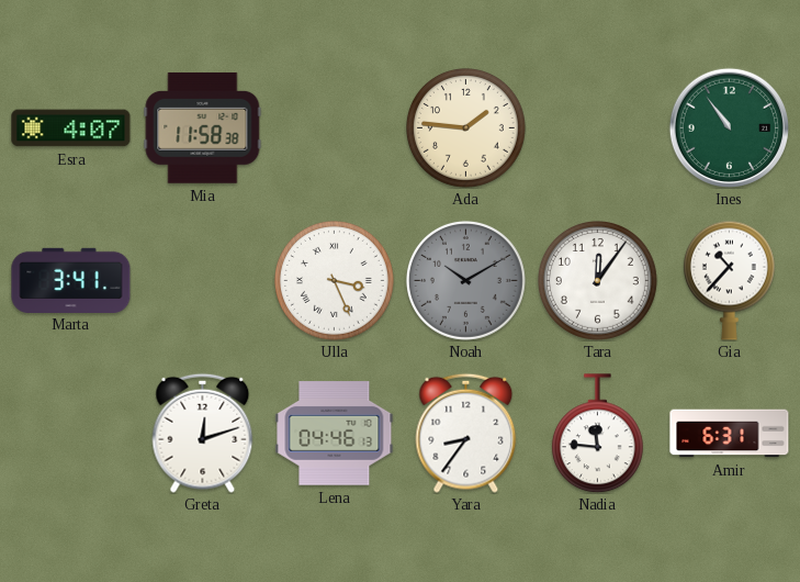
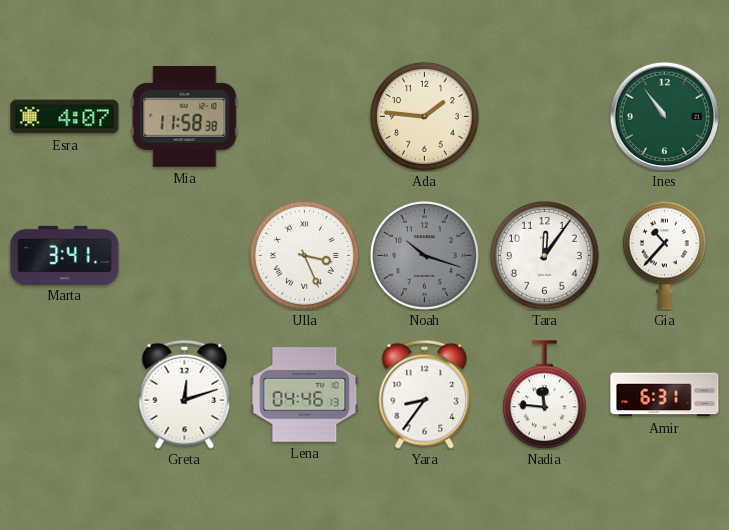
Noah: 10:10 -> 10:18 (424, 255)
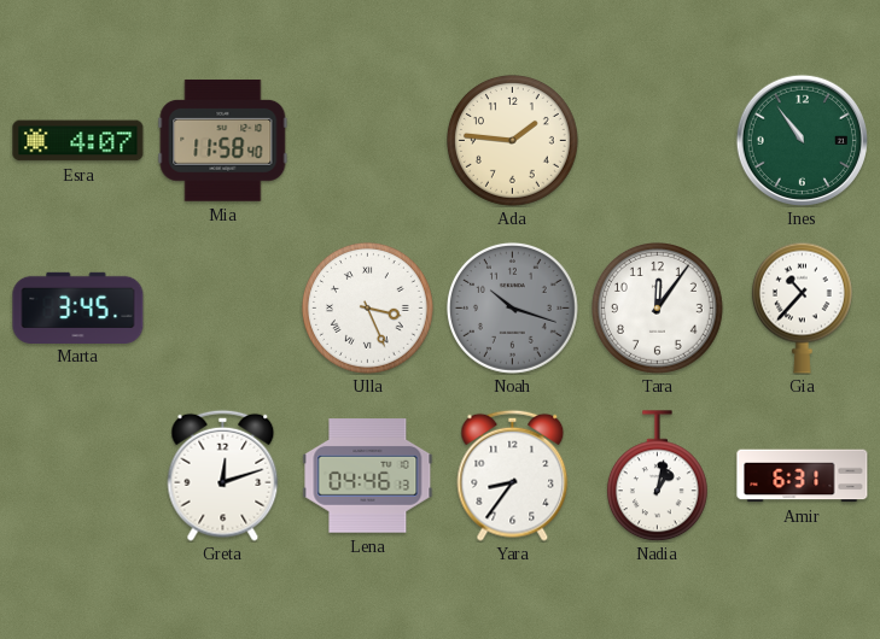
Mia: 11:58:38 -> 11:58:40 (223, 140)
Marta: 3:41 -> 3:45 (78, 307)
Nadia: 11:46 -> 1:02 (657, 476)
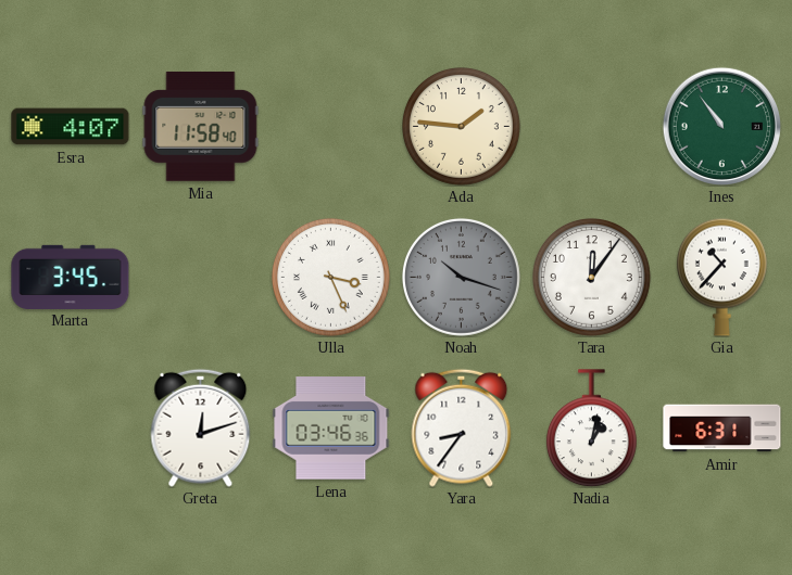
Lena: 04:46 -> 03:46 (331, 429)
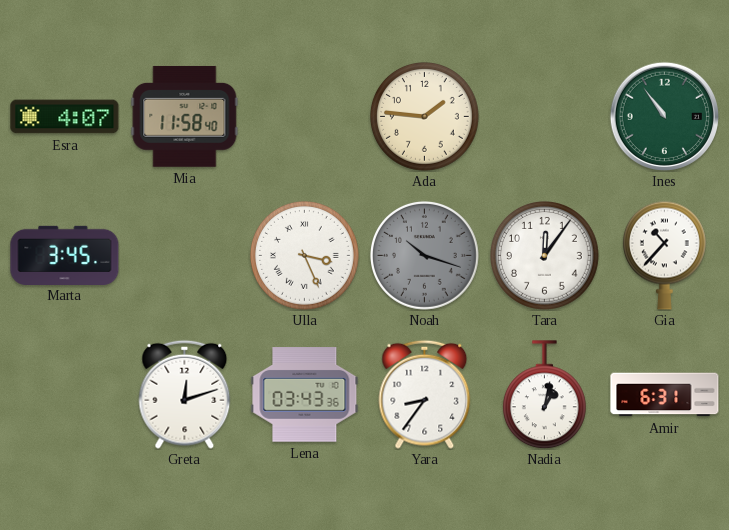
Lena: 03:46 -> 03:43 (305, 395)
